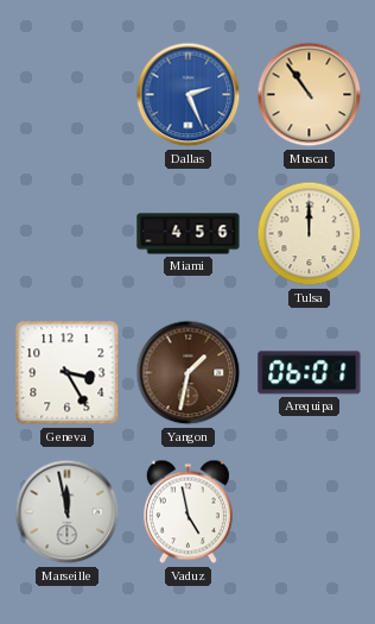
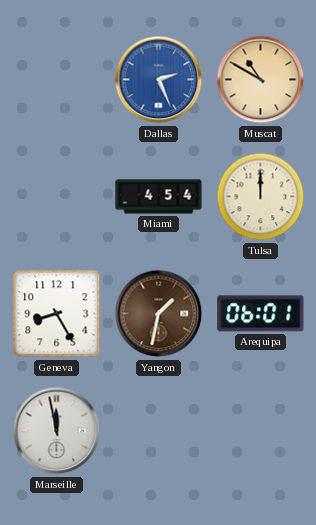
Muscat: 10:54 -> 10:50 (261, 80)
Miami: 4:56 -> 4:54 (159, 197)
Geneva: 3:25 -> 8:25 (57, 314)
Vaduz: 4:58 -> none (188, 512)
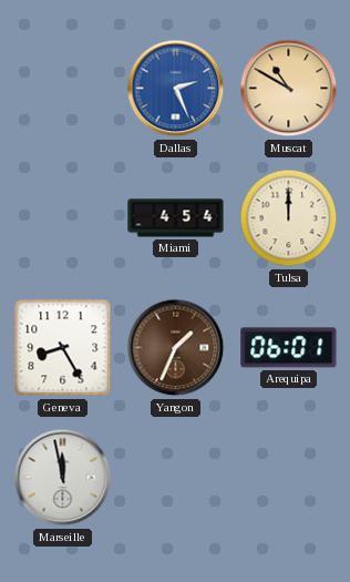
Yangon: 1:32 -> 1:34 (176, 348)
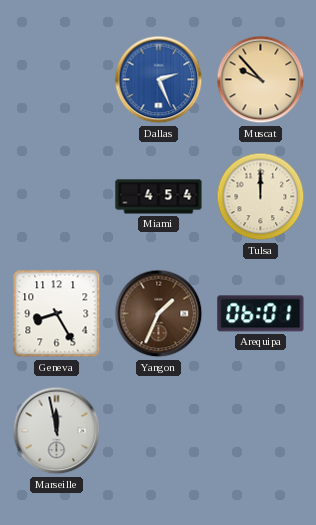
Muscat: 10:50 -> 9:53 (261, 80)
